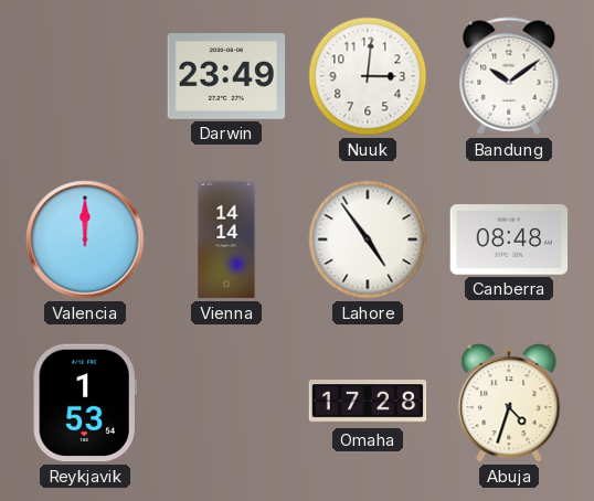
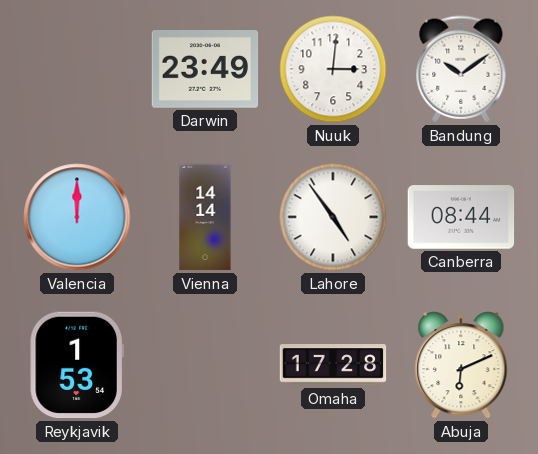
Canberra: 08:48 -> 08:44 (461, 217)
Abuja: 4:33 -> 6:11 (461, 365)
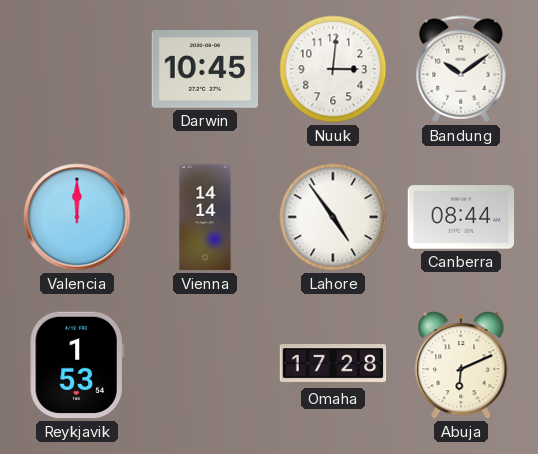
Darwin: 23:49 -> 10:45 (205, 70)
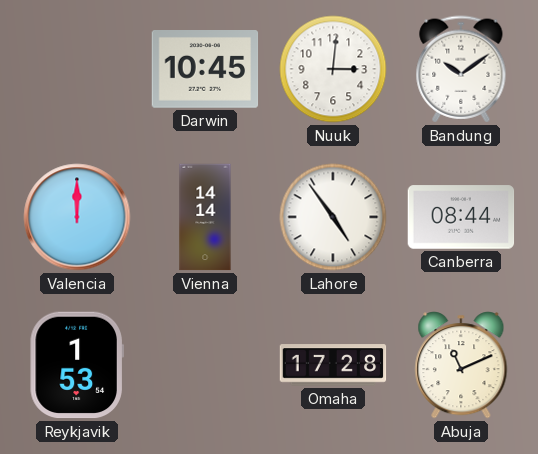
Abuja: 6:11 -> 11:11 (461, 365)
